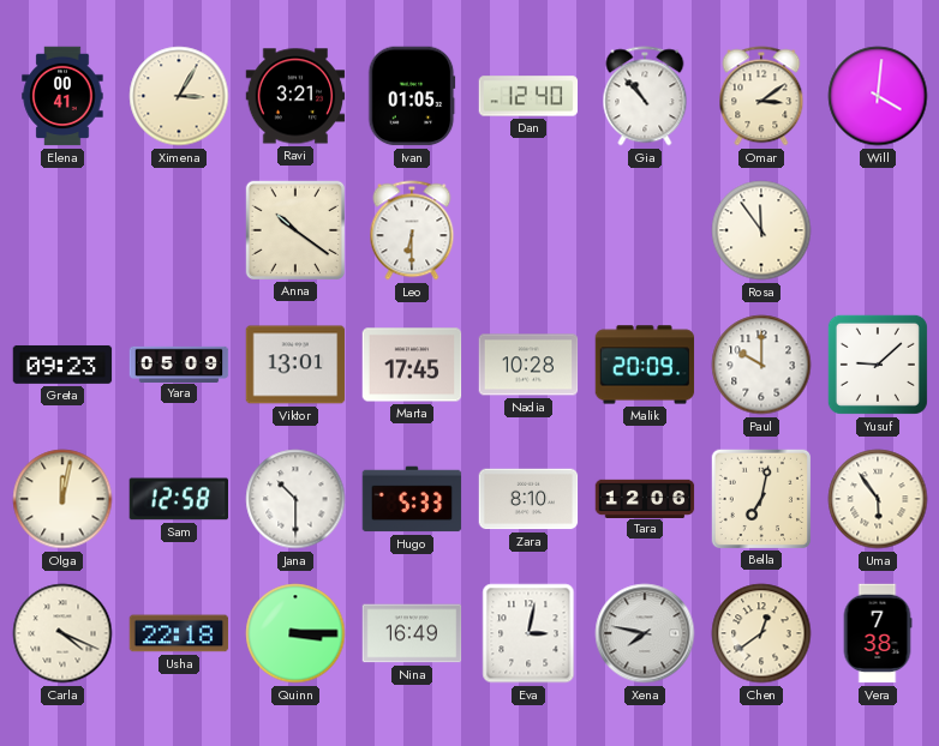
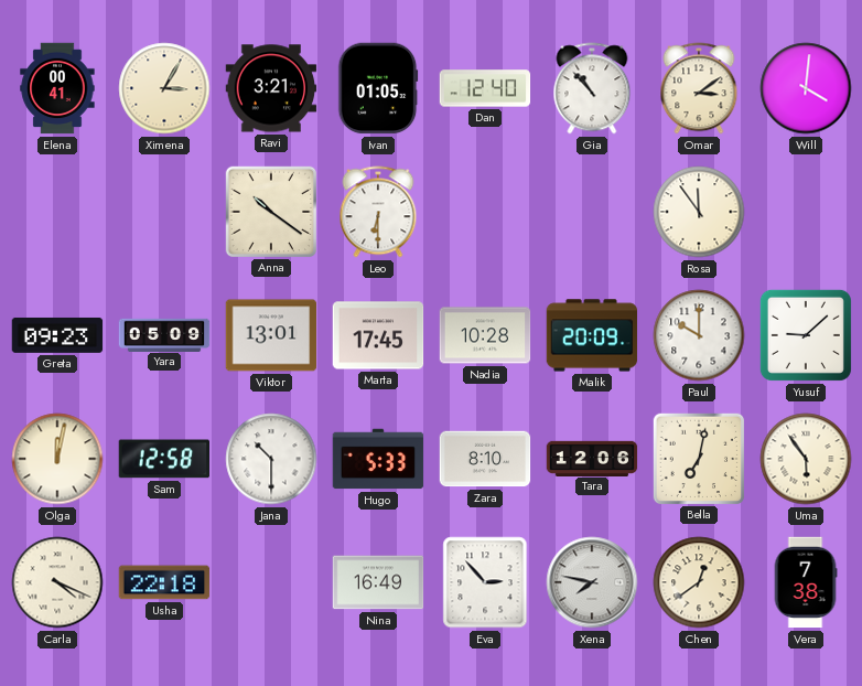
Quinn: 3:15 -> none (295, 633)
Eva: 3:02 -> 2:53 (485, 582)
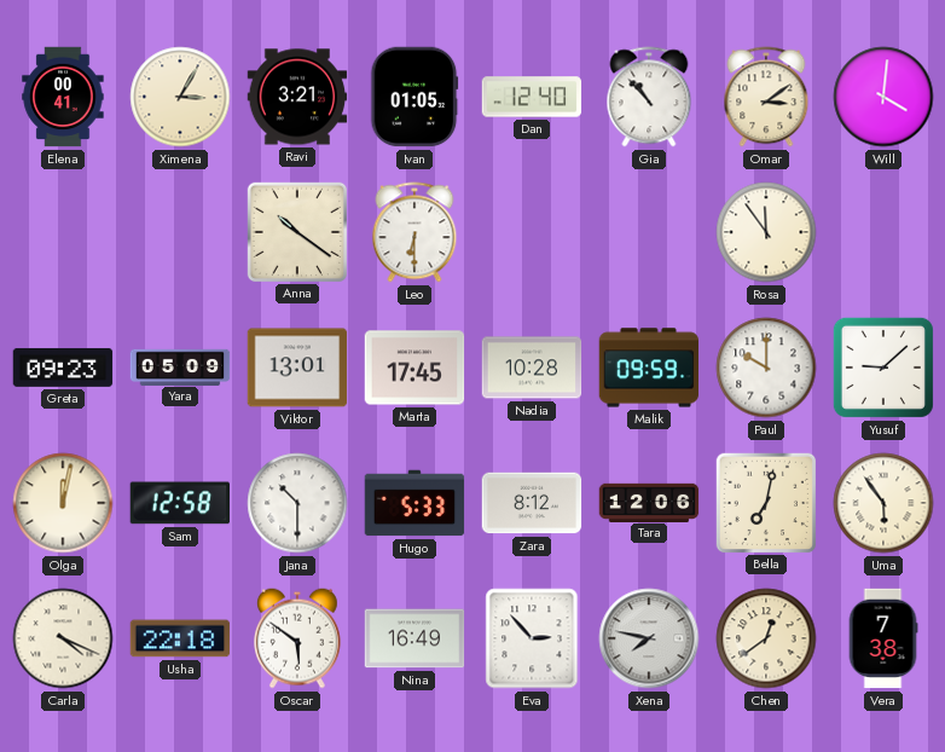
Malik: 20:09 -> 09:59 (649, 368)
Zara: 8:10 -> 8:12 (532, 503)
Oscar: none -> 5:51 (297, 638)
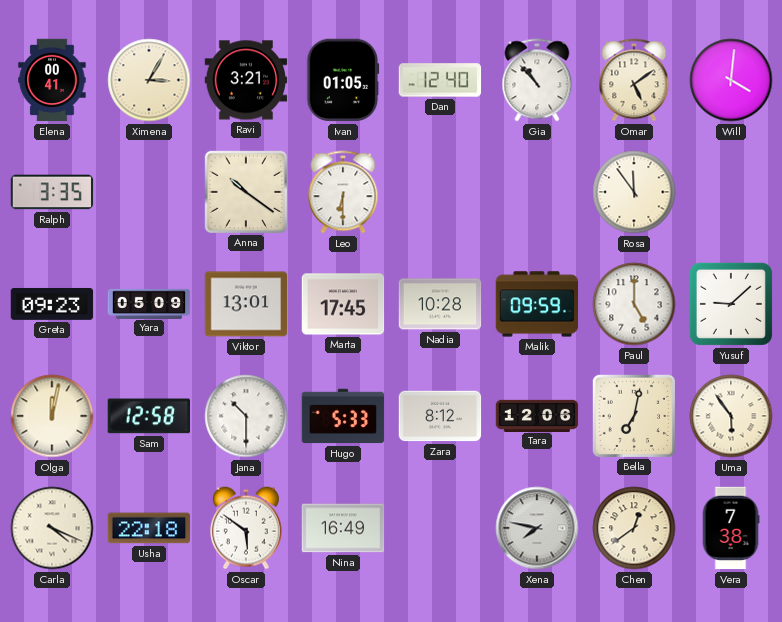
Omar: 3:09 -> 5:09 (634, 80)
Ralph: none -> 3:35 (52, 192)
Paul: 10:00 -> 5:00 (634, 304)
Eva: 2:53 -> none (532, 638)
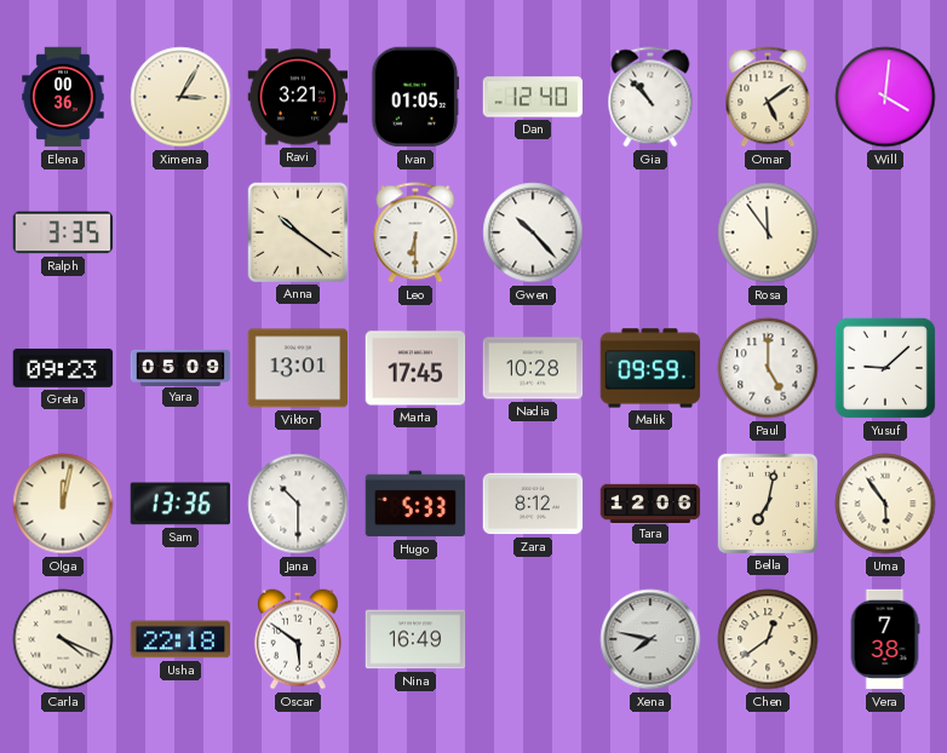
Elena: 00:41 -> 00:36 (63, 97)
Gwen: none -> 10:23 (533, 232)
Sam: 12:58 -> 13:36 (180, 504)
